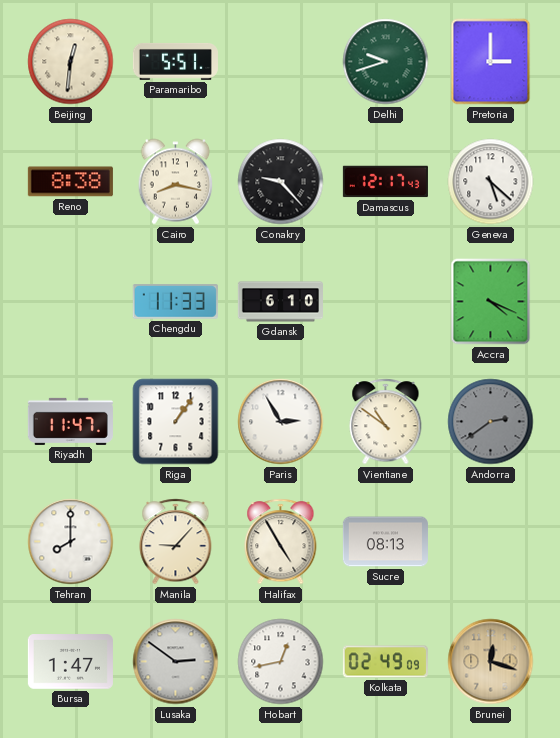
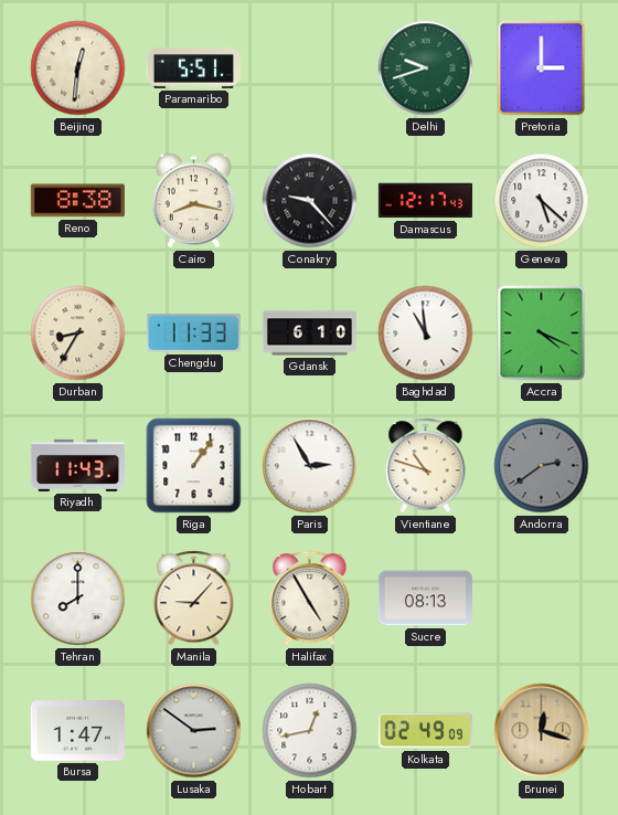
Durban: none -> 8:35 (78, 334)
Baghdad: none -> 10:59 (426, 334)
Riyadh: 11:47 -> 11:43 (77, 465)
Vientiane: 10:51 -> 10:48 (426, 466)
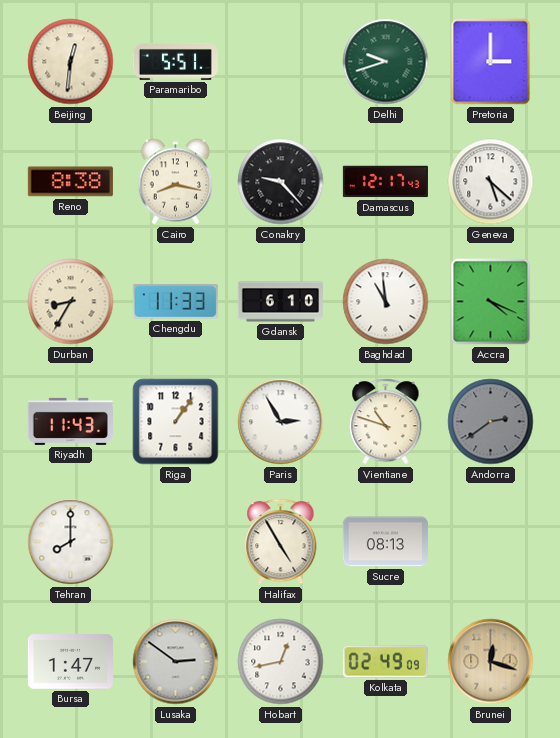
Manila: 9:07 -> none (194, 599)
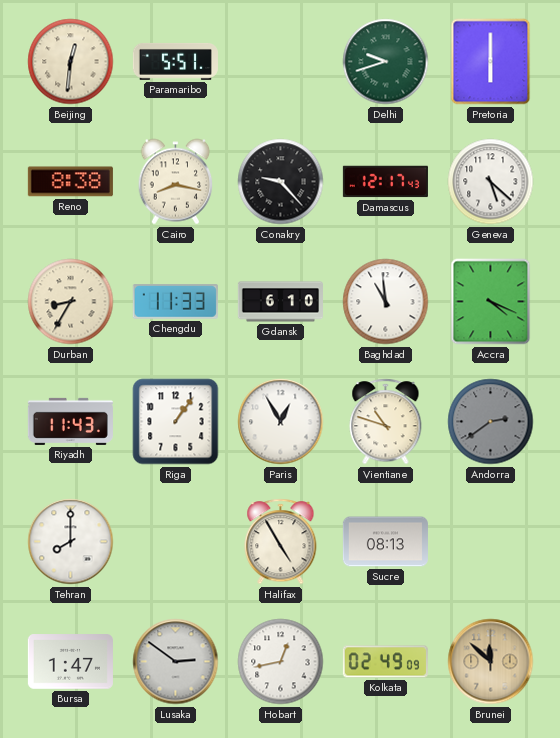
Pretoria: 3:00 -> 6:00 (491, 62)
Paris: 2:55 -> 12:55 (281, 422)
Brunei: 12:18 -> 11:52 (491, 662)
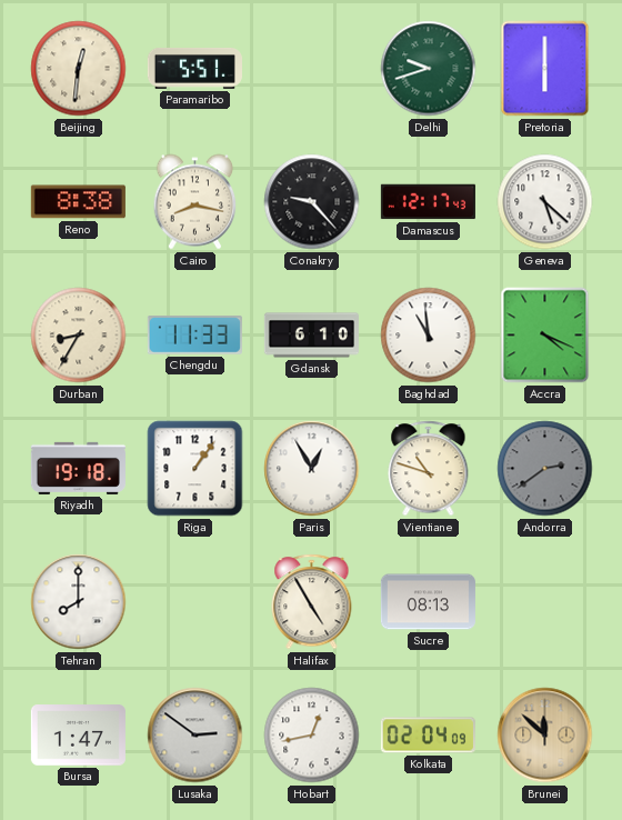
Riyadh: 11:43 -> 19:18 (78, 468)
Kolkata: 02:49 -> 02:04 (428, 736)
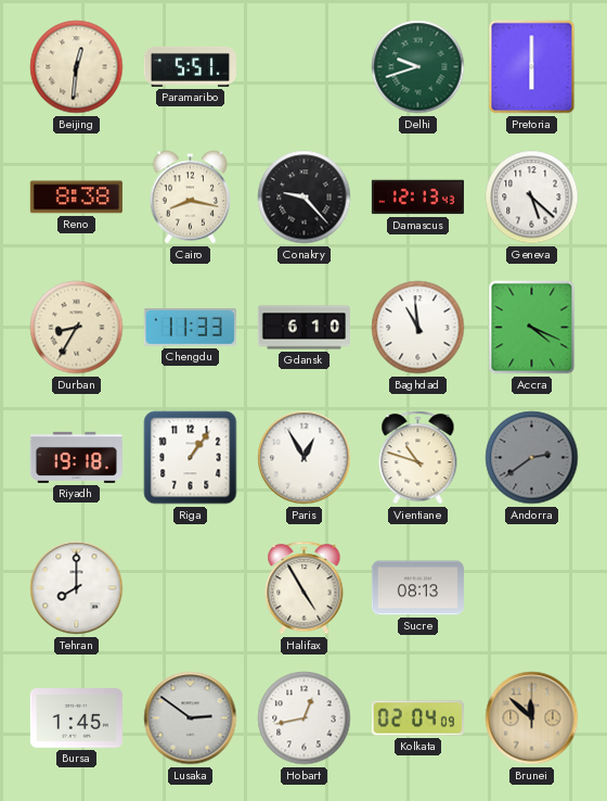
Damascus: 12:17 -> 12:13 (417, 198)
Bursa: 1:47 -> 1:45 (76, 719)
